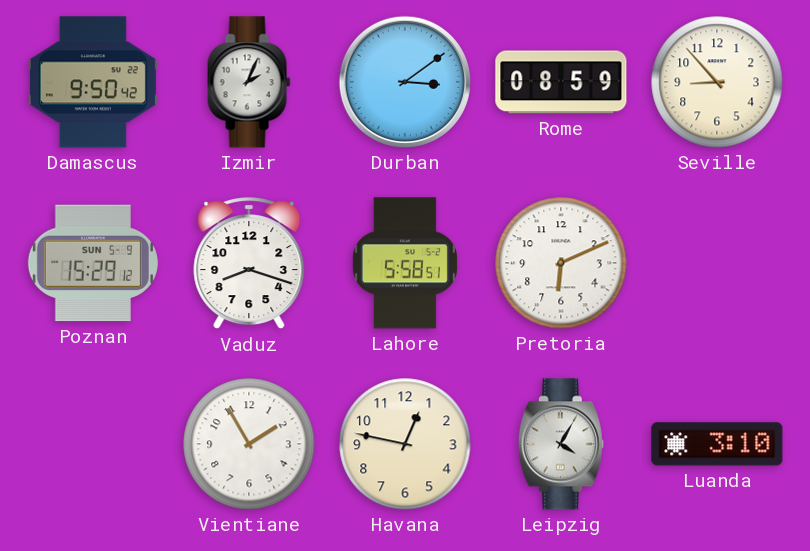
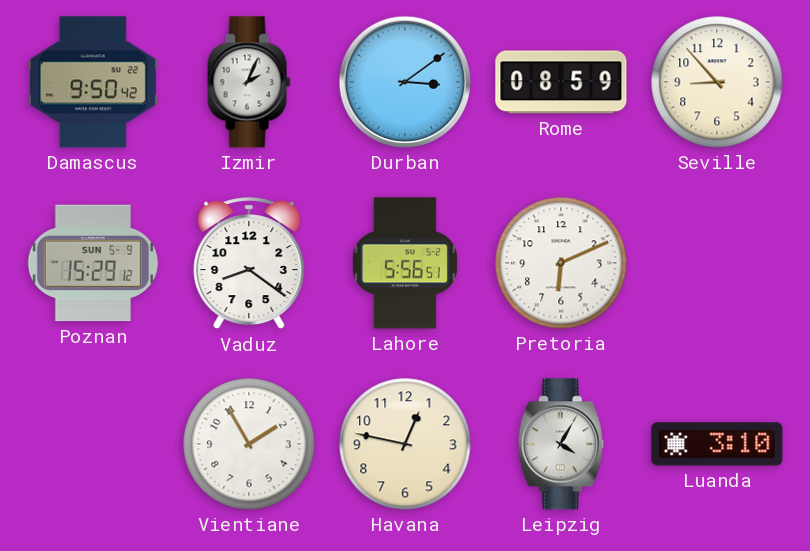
Vaduz: 8:18 -> 8:21 (249, 264)
Lahore: 5:58 -> 5:56 (405, 263)
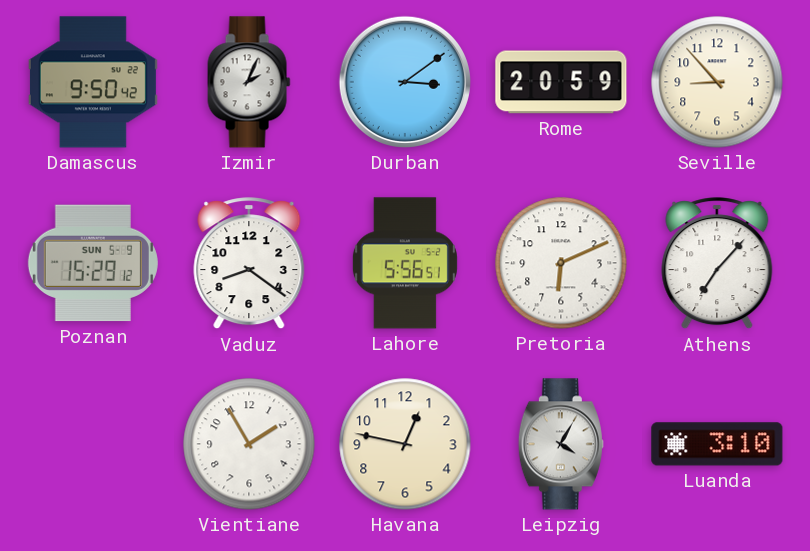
Rome: 08:59 -> 20:59 (561, 82)
Athens: none -> 7:07 (717, 264)
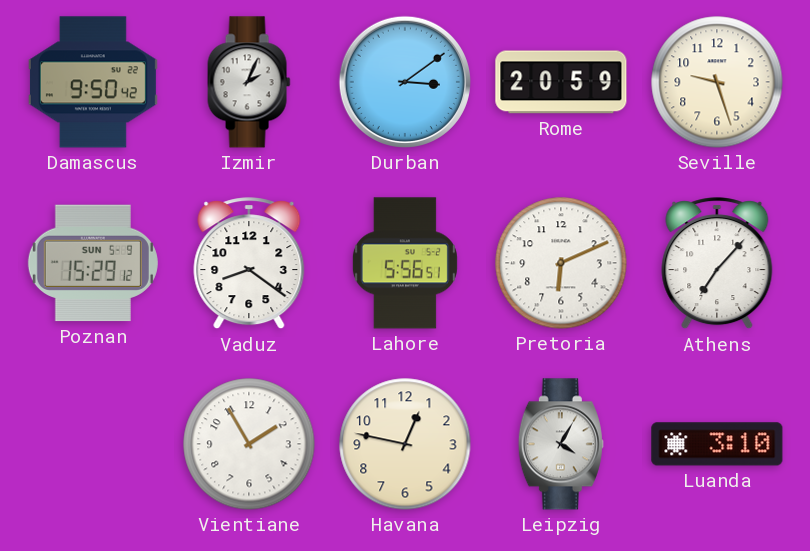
Seville: 8:53 -> 9:27 (717, 82)
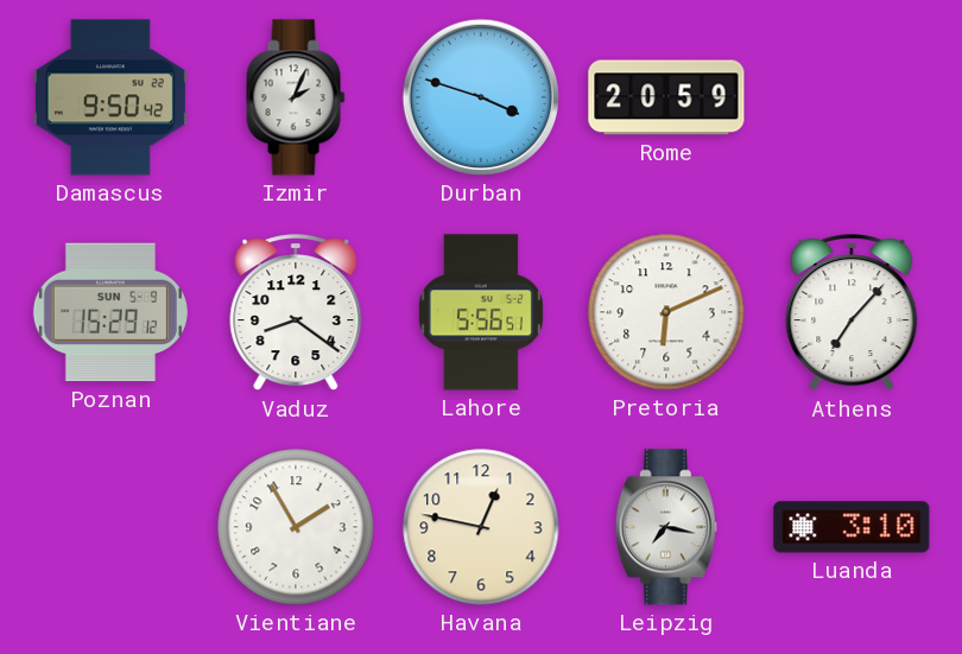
Durban: 3:09 -> 3:48 (481, 97)
Seville: 9:27 -> none (717, 82)
Leipzig: 4:05 -> 7:17 (666, 527)
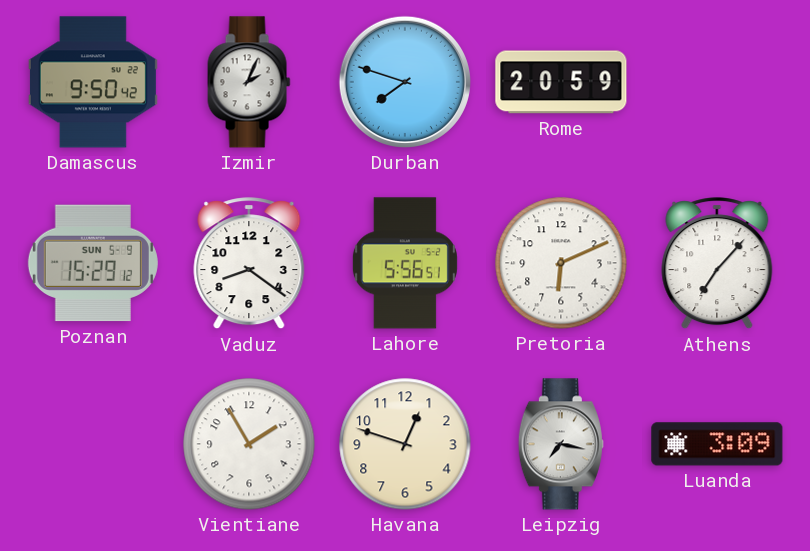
Durban: 3:48 -> 7:48 (405, 82)
Havana: 12:47 -> 12:48 (405, 444)
Luanda: 3:10 -> 3:09 (717, 444)
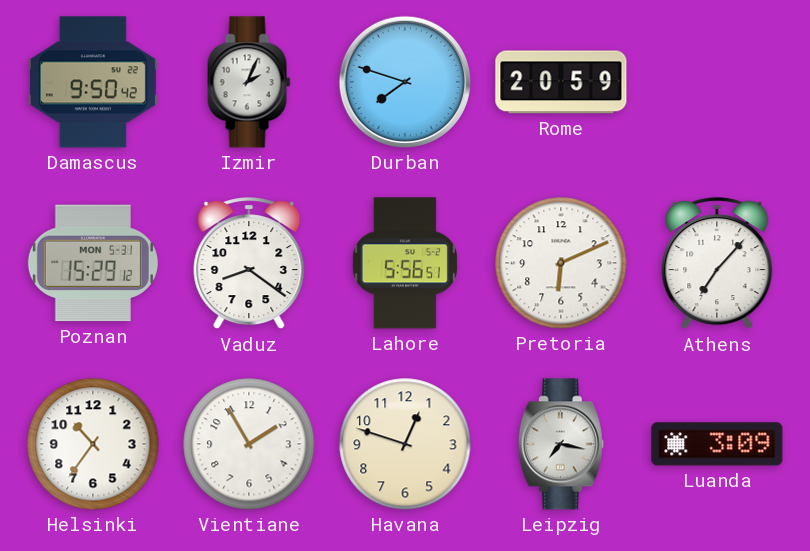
Poznan date: SUN 5-9 -> MON 5-31 (93, 263)
Helsinki: none -> 10:36 (93, 444)
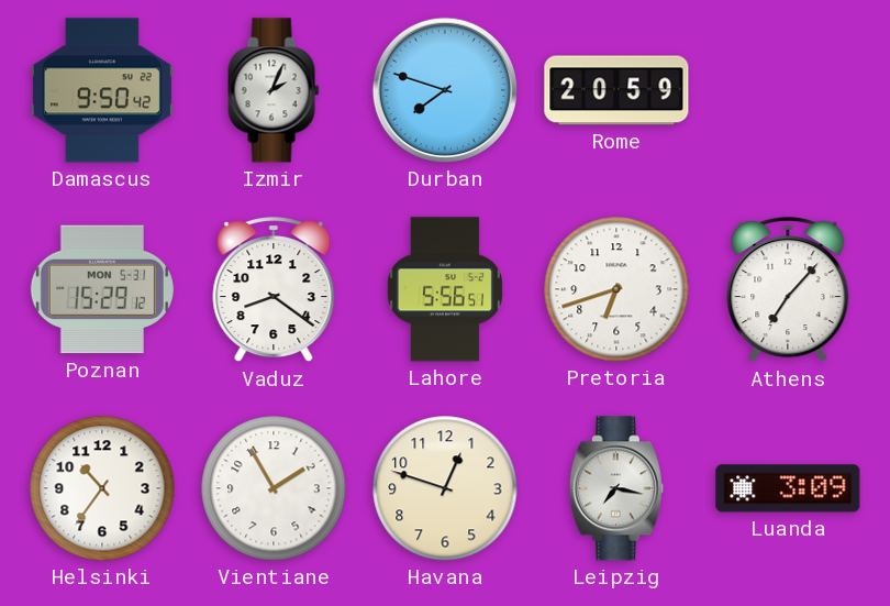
Pretoria: 6:11 -> 6:42 (616, 289)
